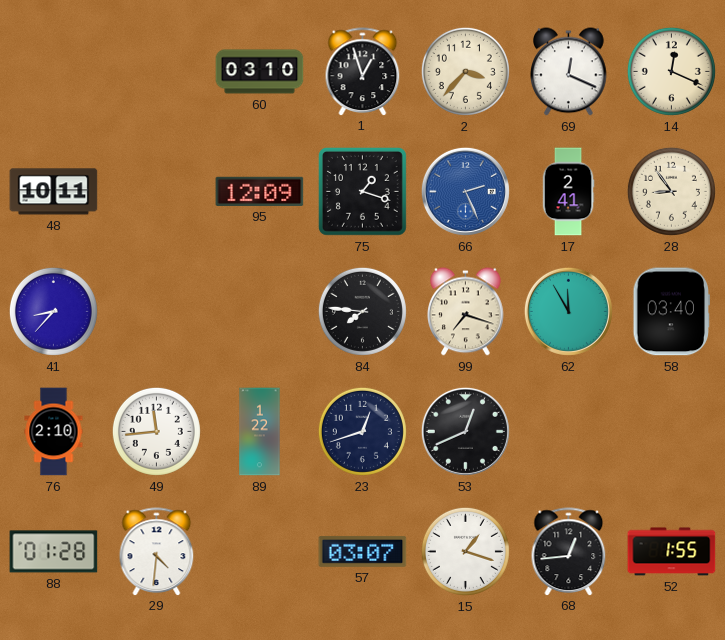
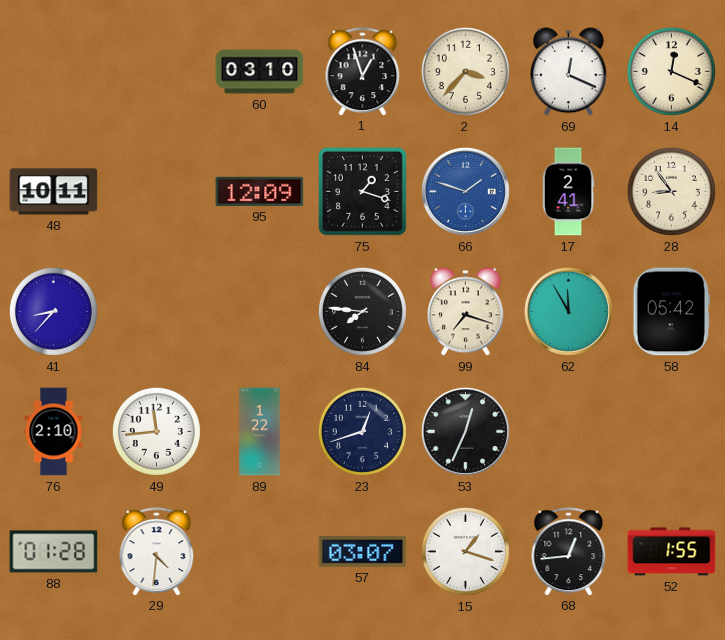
66: 2:26 -> 1:48 (465, 191)
58: 03:40 -> 05:42 (671, 312)
53: 12:41 -> 12:34 (465, 431)
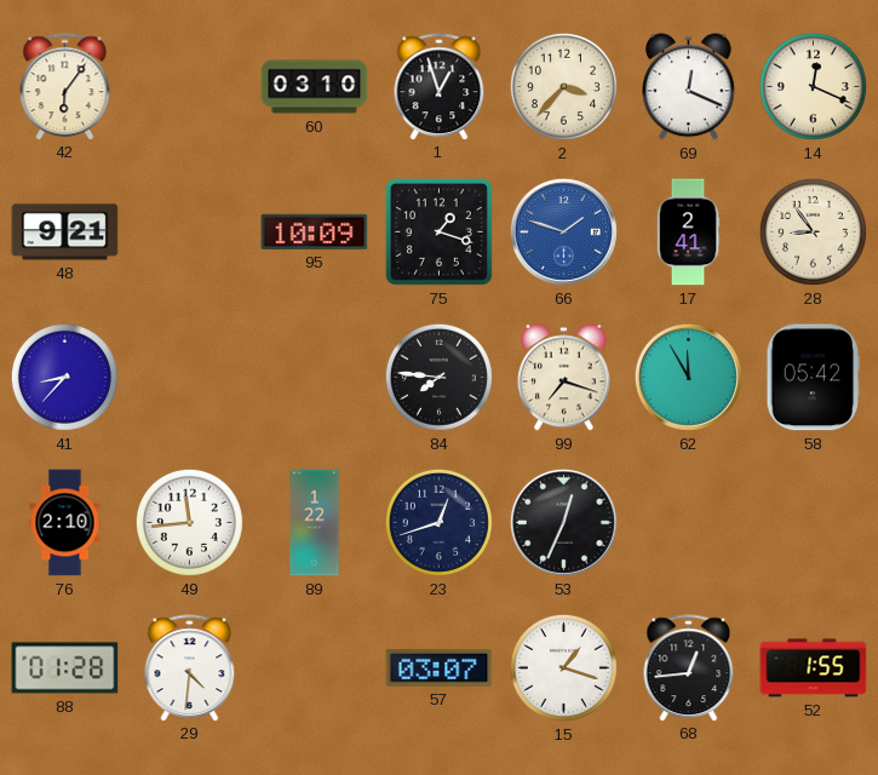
42: none -> 6:06 (65, 86)
48: 10:11 -> 9:21 (65, 232)
95: 12:09 -> 10:09 (315, 231)
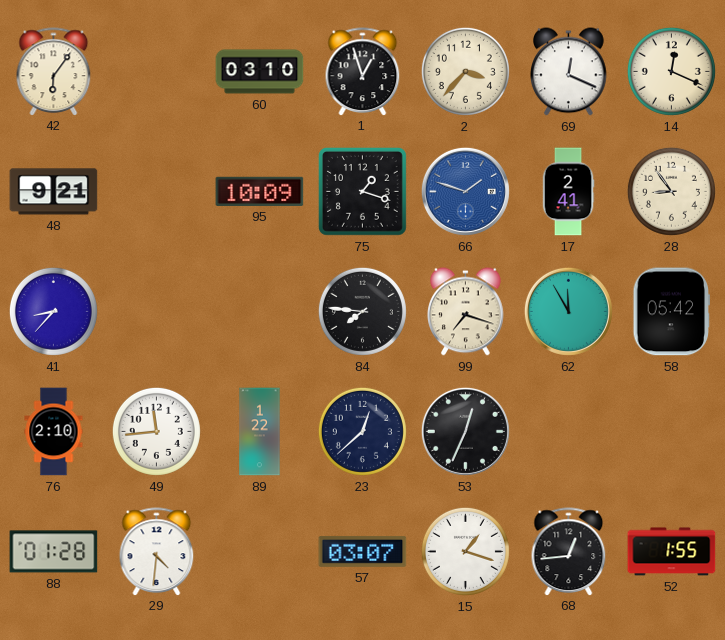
23: 12:42 -> 12:38 (362, 431)
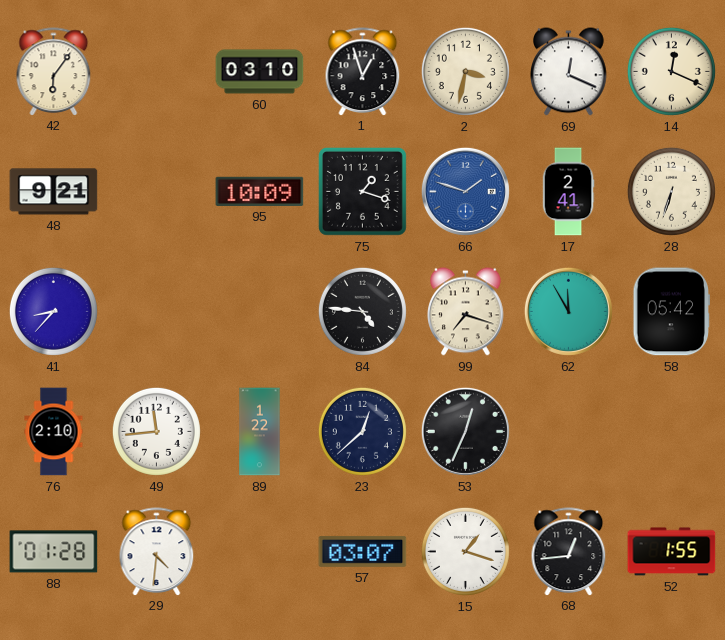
2: 3:37 -> 3:32 (465, 71)
28: 8:54 -> 6:33 (671, 191)
84: 7:46 -> 4:46 (362, 311)
